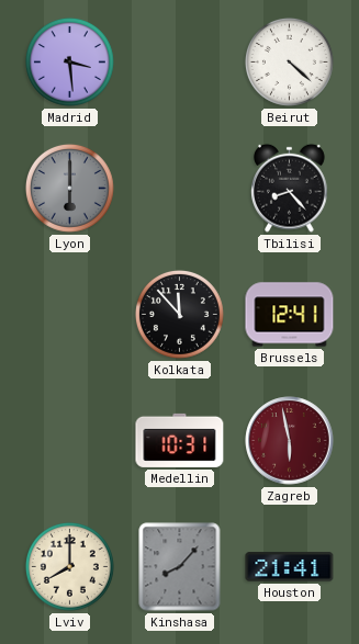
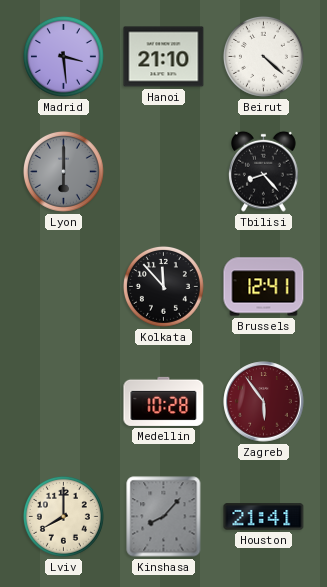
Hanoi: none -> 21:10 (164, 57)
Medellin: 10:31 -> 10:28 (164, 401)
Zagreb: 5:58 -> 5:54 (264, 402)
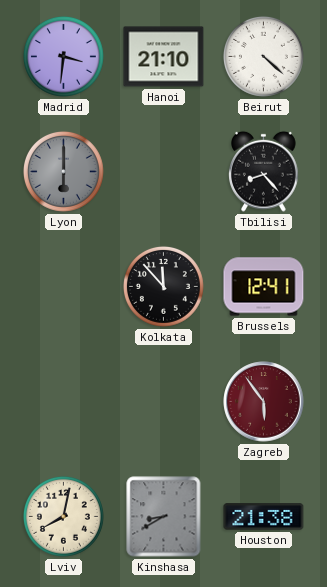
Madrid: 3:29 -> 3:31 (63, 56)
Medellin: 10:28 -> none (164, 401)
Lviv: 8:00 -> 8:02 (63, 516)
Kinshasa: 8:07 -> 8:40 (164, 517)
Houston: 21:41 -> 21:38 (264, 517)
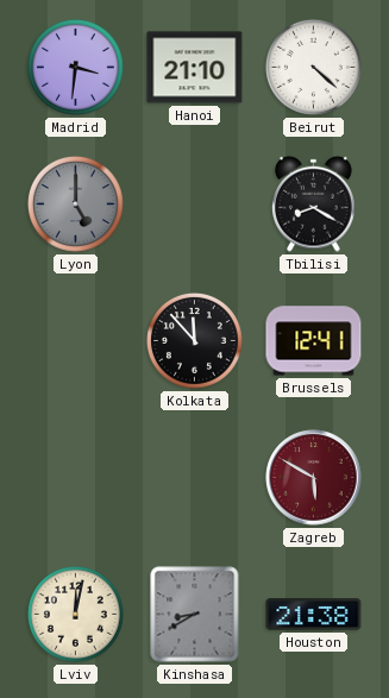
Lyon: 6:00 -> 5:00 (75, 203)
Tbilisi: 8:23 -> 8:20 (314, 203)
Zagreb: 5:54 -> 5:50 (314, 478)
Lviv: 8:02 -> 12:02 (75, 614)
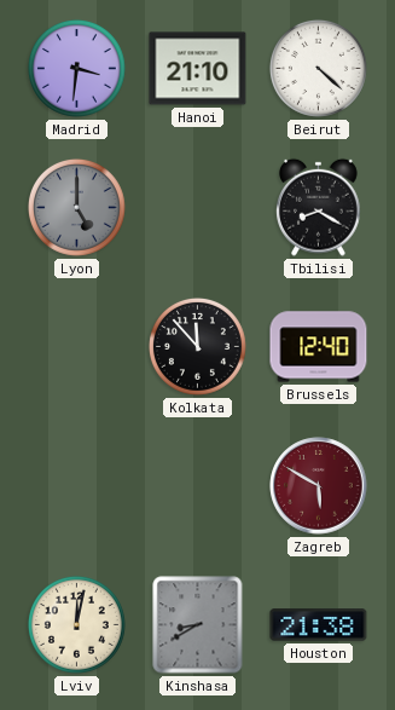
Brussels: 12:41 -> 12:40 (319, 347)
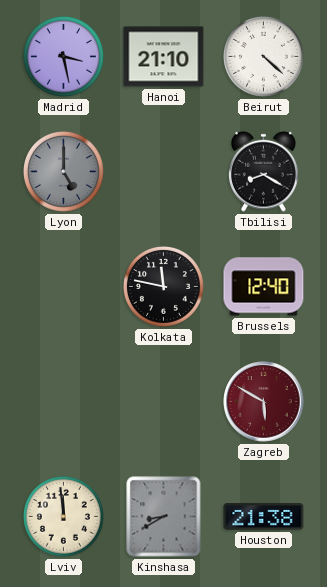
Madrid: 3:31 -> 3:28 (63, 56)
Kolkata: 11:53 -> 11:47 (163, 286)
Lviv: 12:02 -> 11:59 (63, 516)
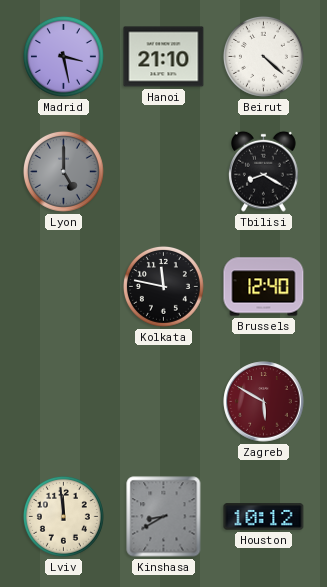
Houston: 21:38 -> 10:12 (264, 517)
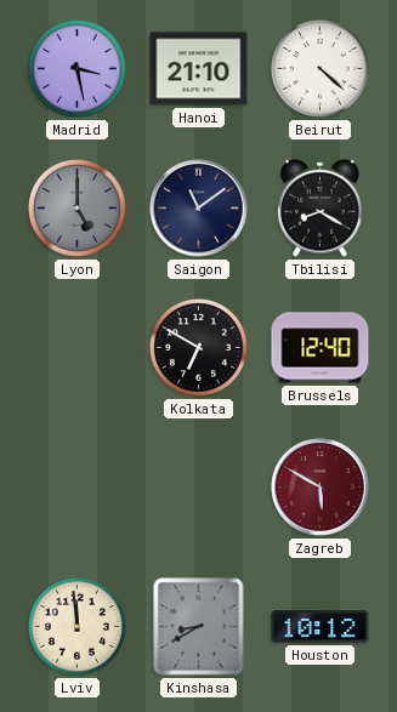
Saigon: none -> 11:09 (199, 209)
Kolkata: 11:47 -> 6:50 (198, 347)
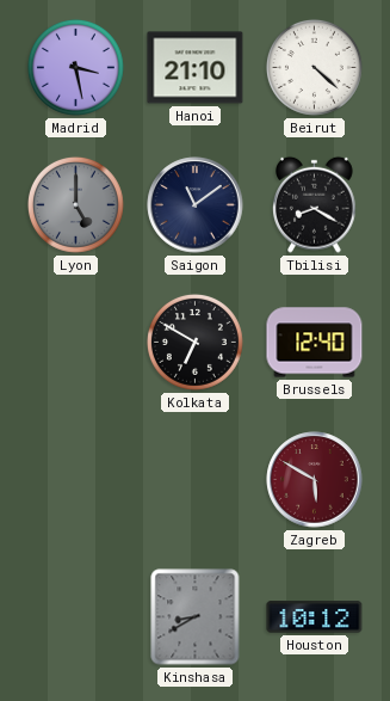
Lviv: 11:59 -> none (76, 626)
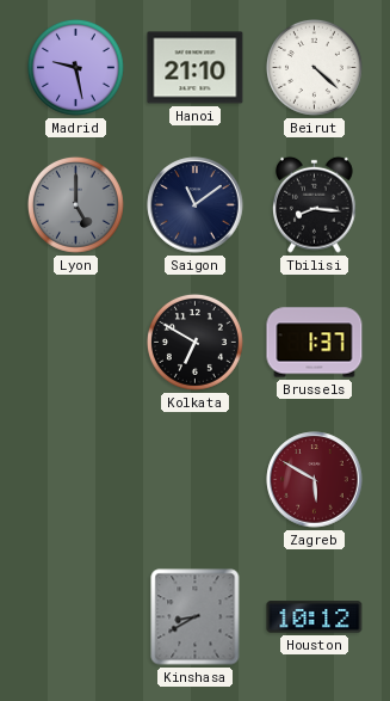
Madrid: 3:28 -> 9:28 (75, 67)
Tbilisi: 8:20 -> 8:16 (315, 204)
Brussels: 12:40 -> 1:37 (315, 343)
